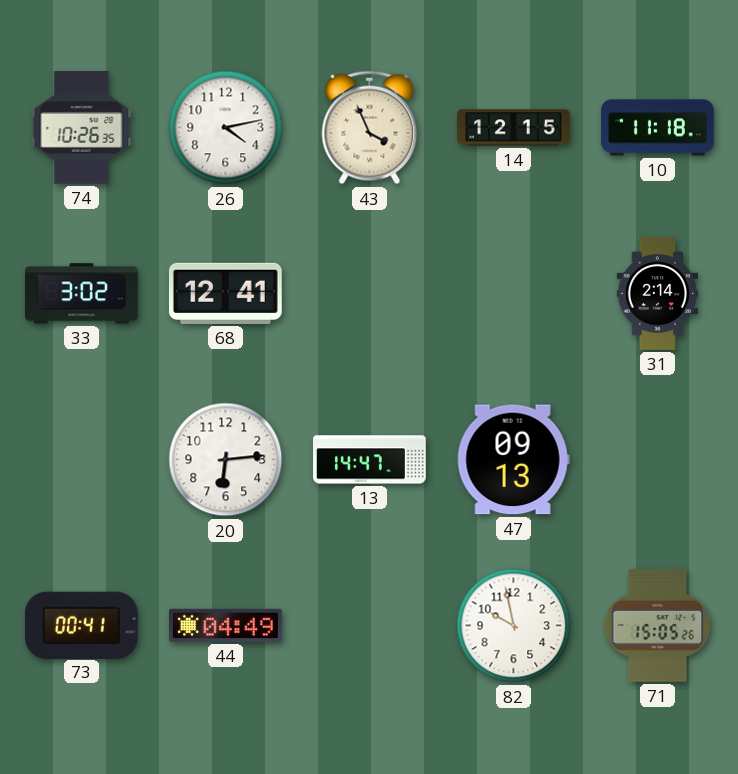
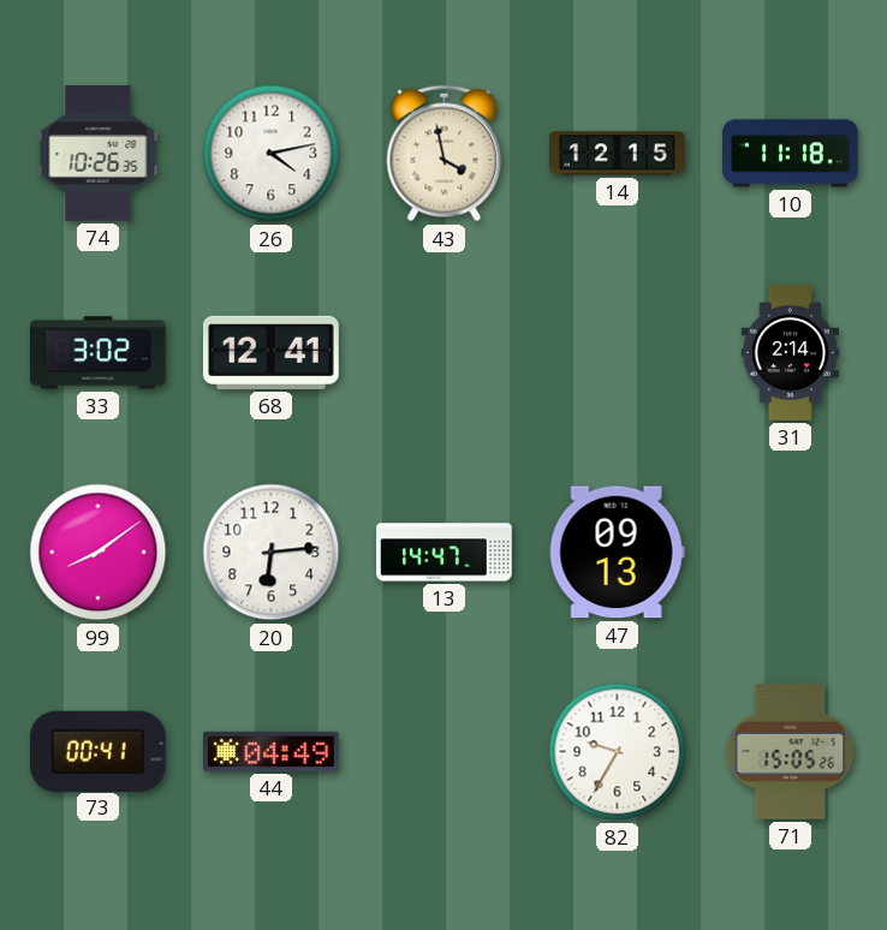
43: 3:56 -> 3:58 (445, 154)
99: none -> 8:09 (99, 553)
82: 9:58 -> 9:35 (618, 752)
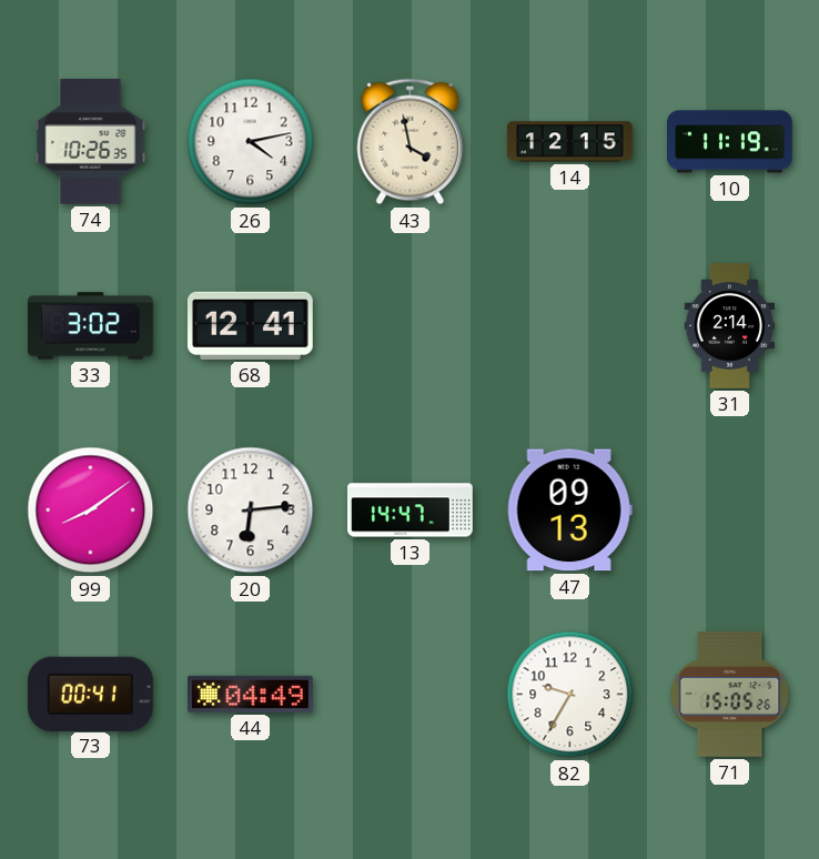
10: 11:18 -> 11:19 (730, 142)
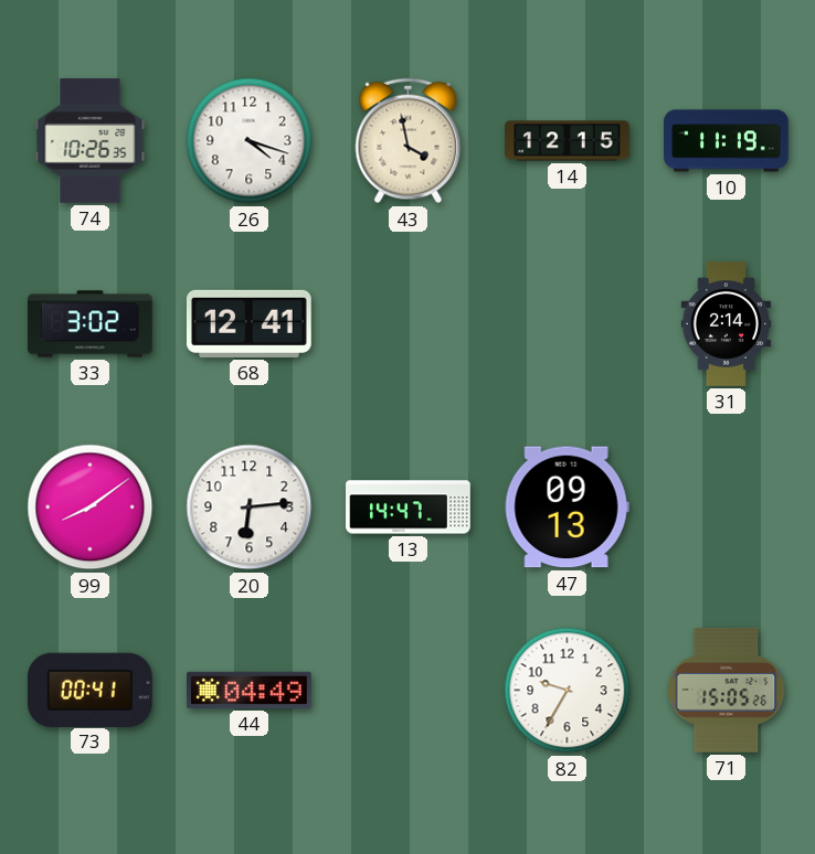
26: 4:13 -> 4:18 (250, 141)
